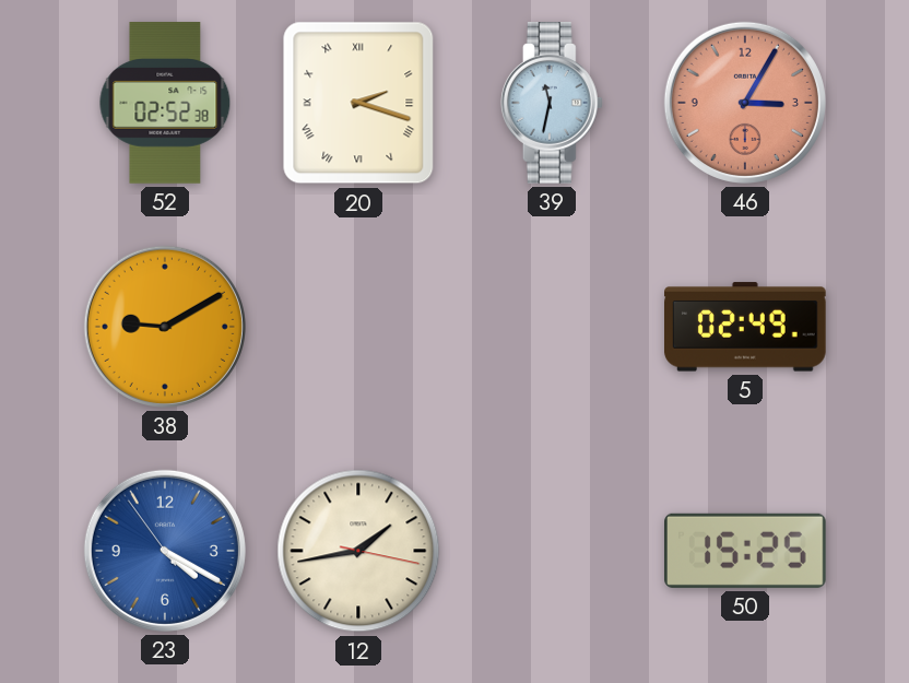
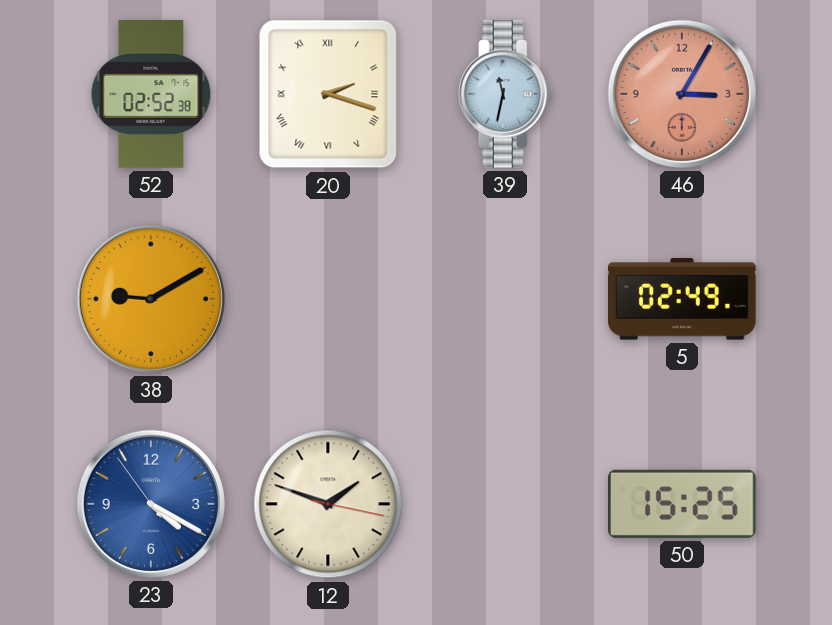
12: 1:43 -> 1:48 (328, 504)
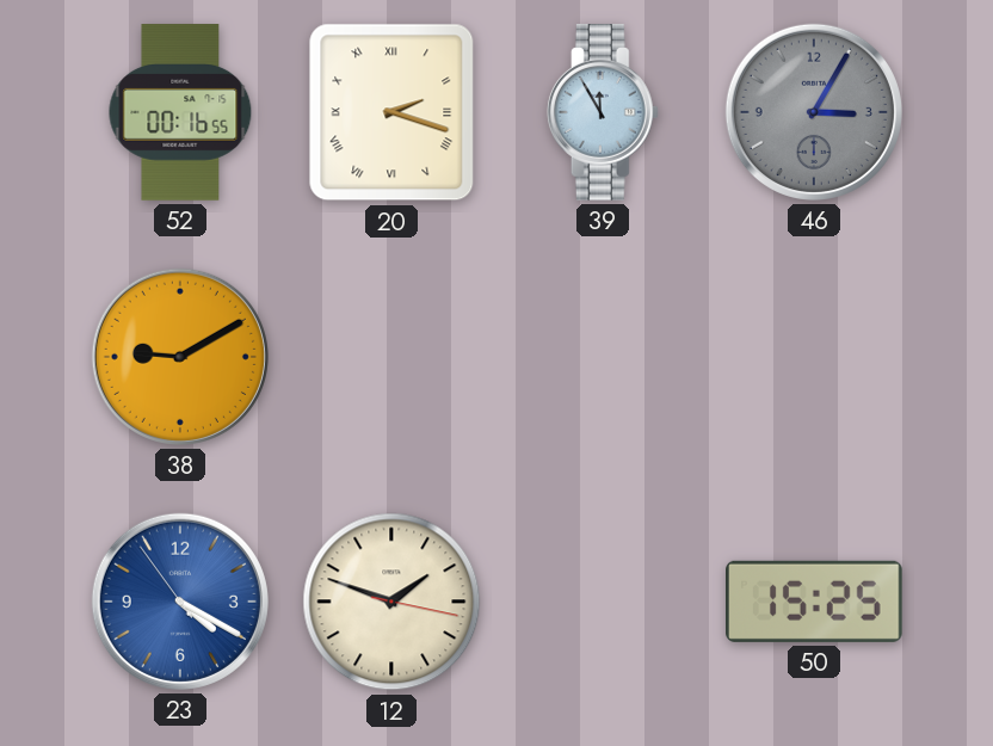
52: 02:52 -> 00:16 (180, 112)
39: 11:32 -> 11:55 (603, 113)
46 dial: salmon -> grey (814, 112)
5: 02:49 -> none (683, 299)
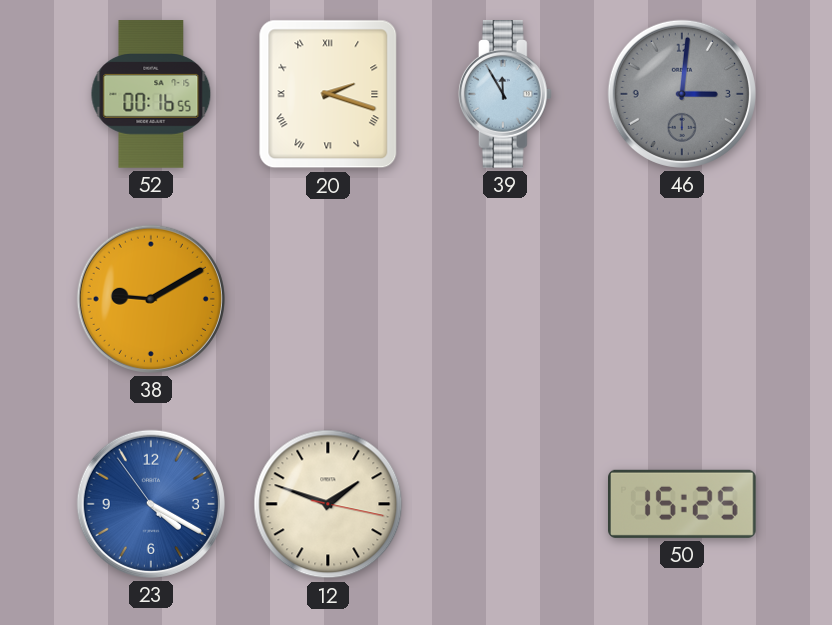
46: 3:05 -> 3:01 (682, 94)
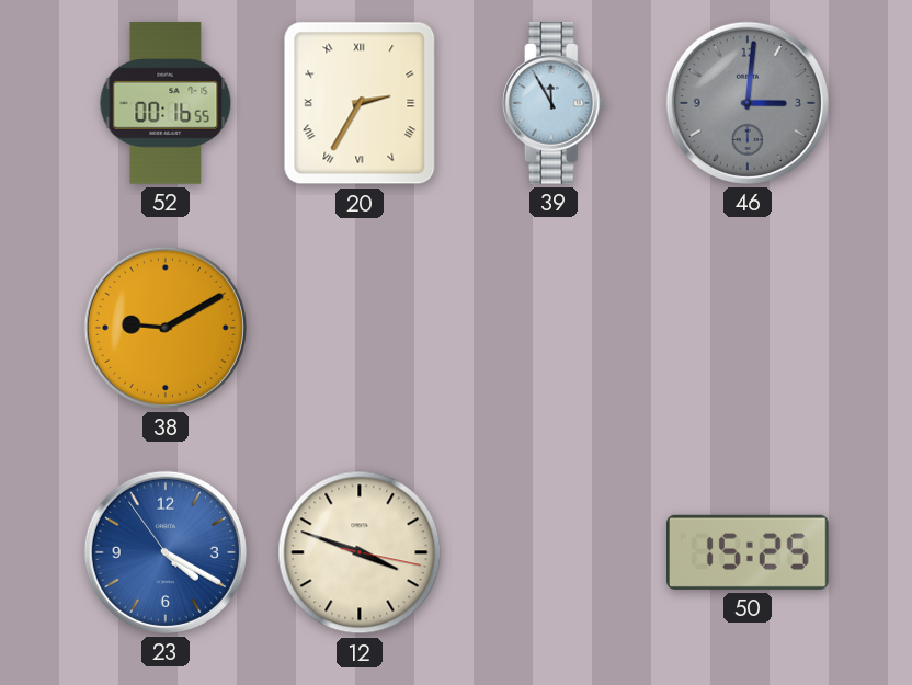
20: 2:18 -> 2:35 (360, 103)
12: 1:48 -> 3:48 (360, 552)
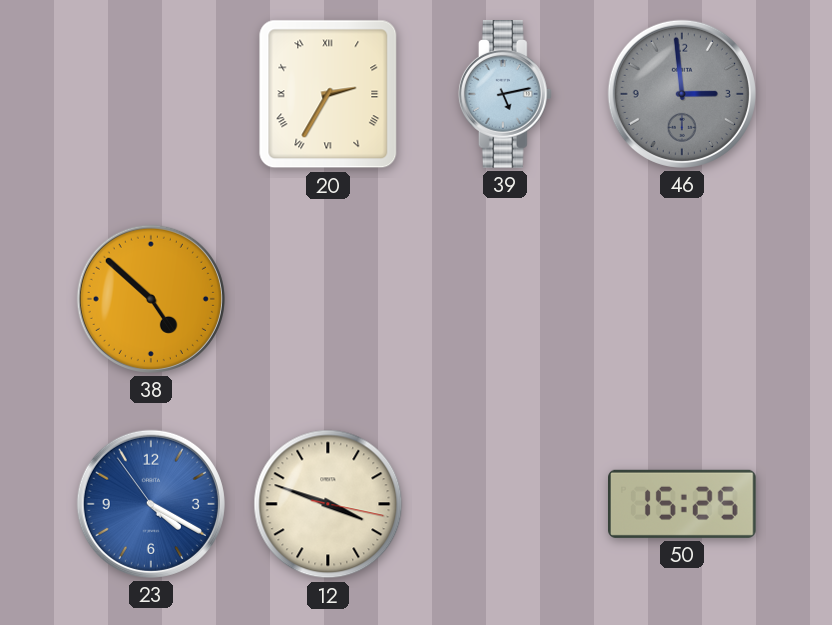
52: 00:16 -> none (166, 103)
39: 11:55 -> 5:13 (505, 95)
46: 3:01 -> 2:59 (682, 94)
38: 9:10 -> 4:52 (151, 299)
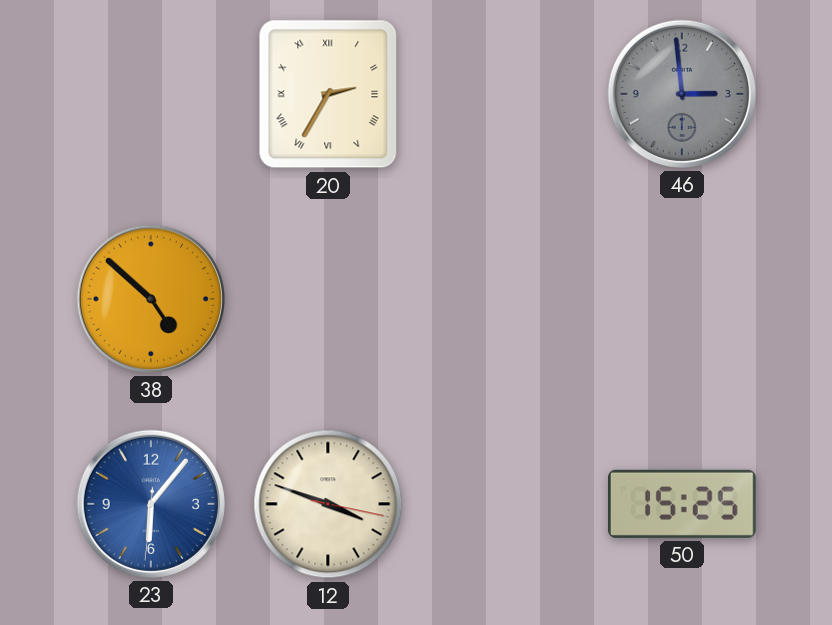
39: 5:13 -> none (505, 95)
23: 4:19 -> 6:06 (151, 504)
